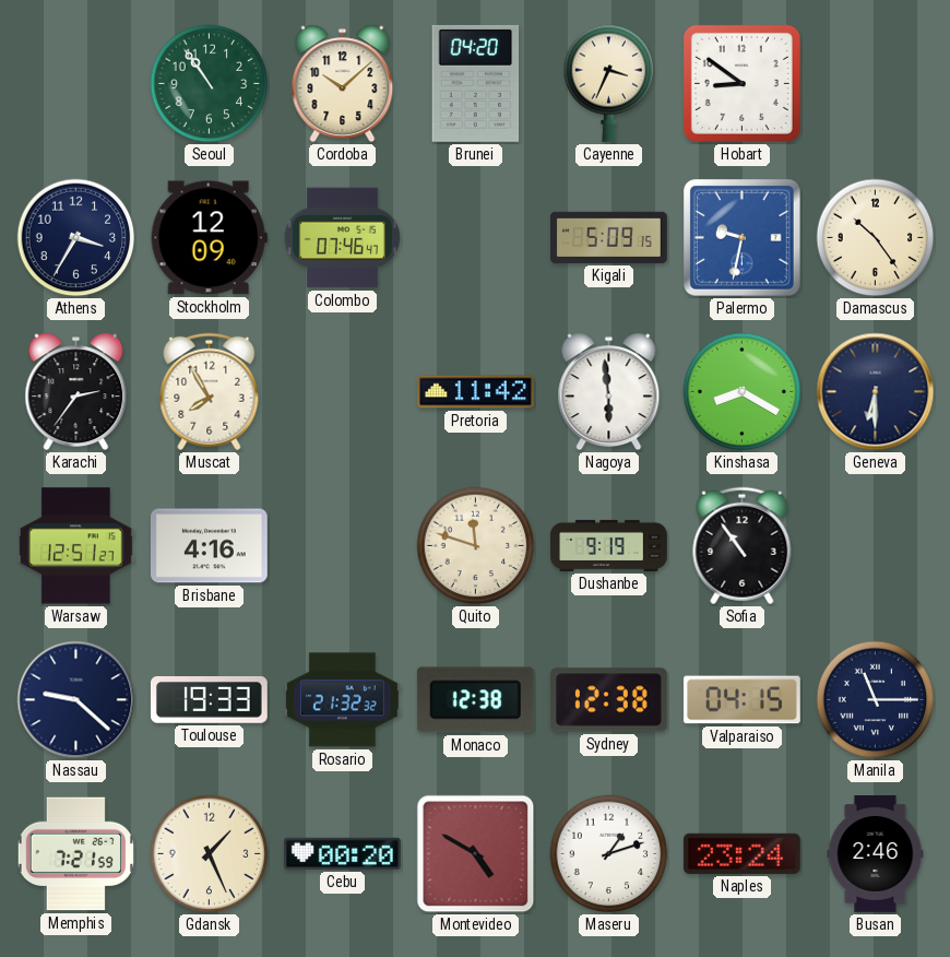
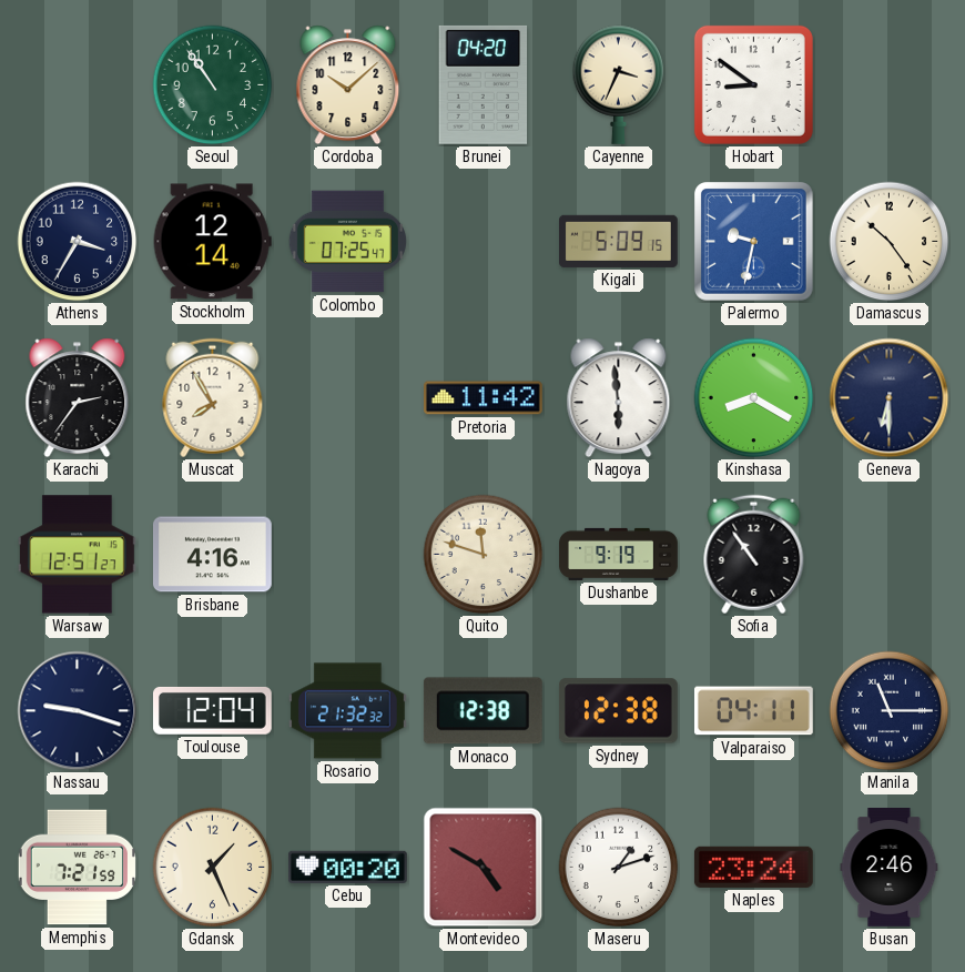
Stockholm: 12:09 -> 12:14 (212, 242)
Colombo: 07:46 -> 07:25 (347, 242)
Nassau: 9:22 -> 9:18 (78, 711)
Toulouse: 19:33 -> 12:04 (212, 711)
Valparaiso: 04:15 -> 04:11 (753, 711)
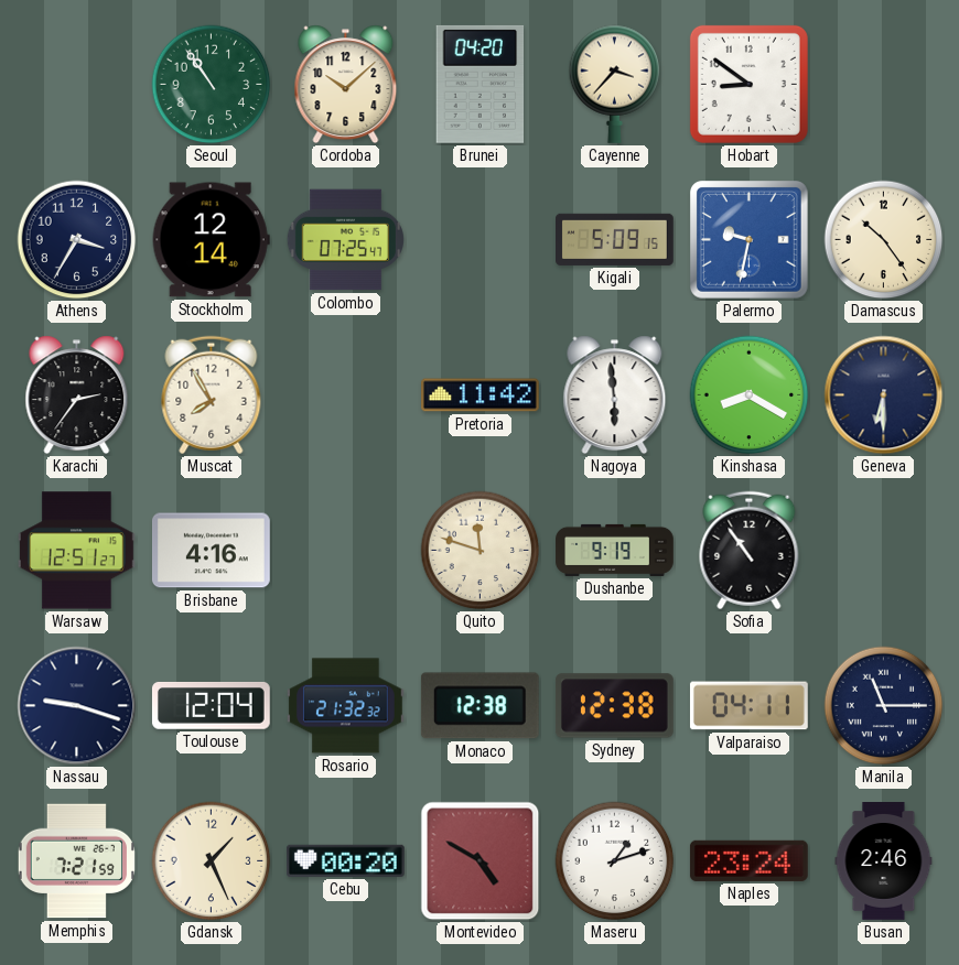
Cayenne: 3:34 -> 3:37 (615, 84)
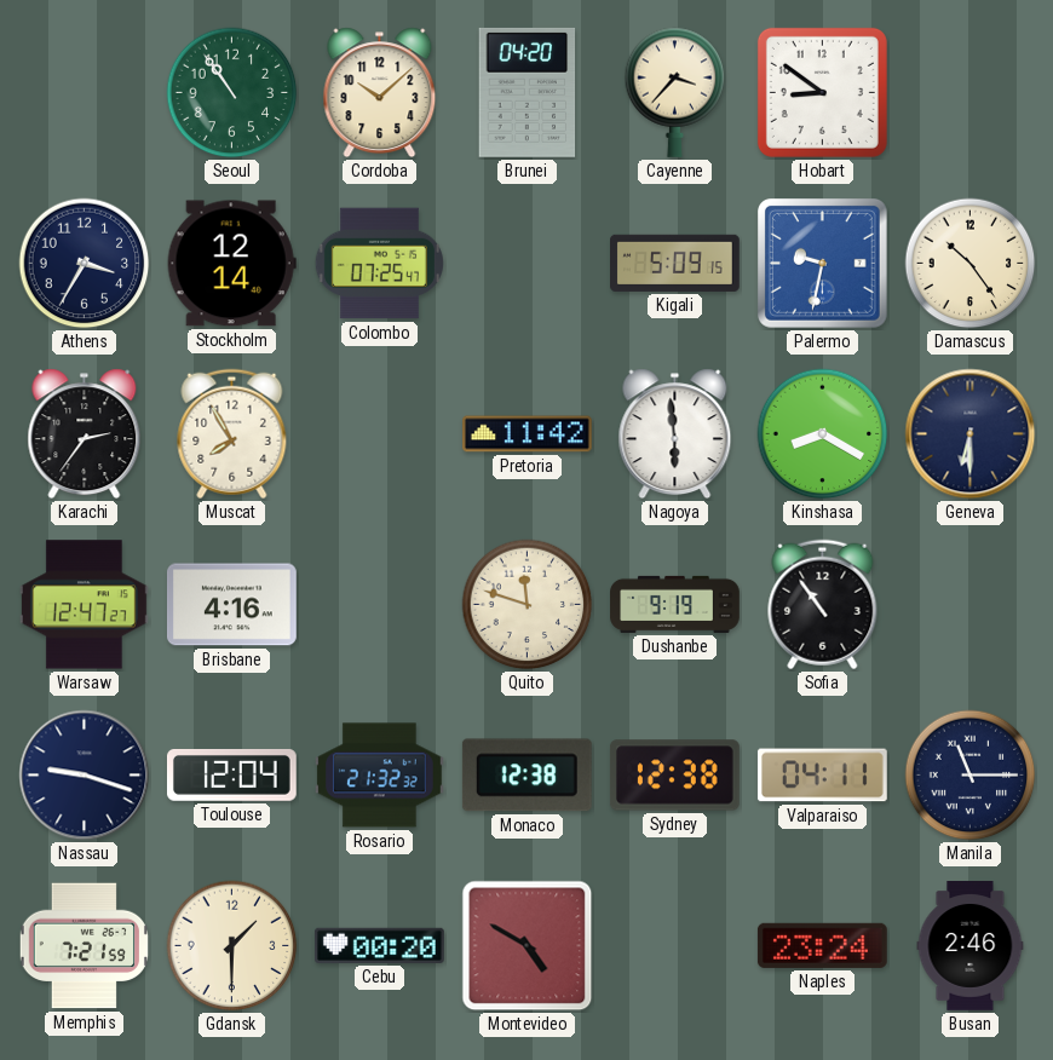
Warsaw: 12:51 -> 12:47 (85, 605)
Gdansk: 1:26 -> 1:30 (232, 946)
Maseru: 1:12 -> none (615, 861)
